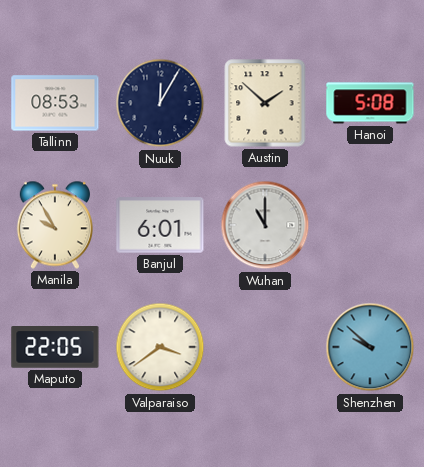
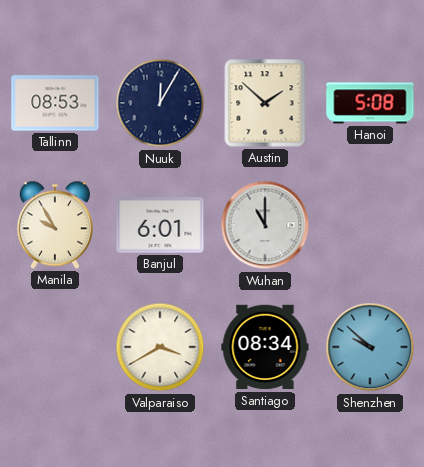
Maputo: 22:05 -> none (55, 347)
Valparaiso: 3:39 -> 3:40 (160, 347)
Santiago: none -> 08:34 (265, 347)
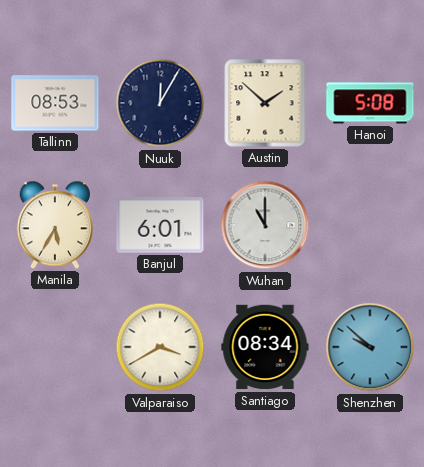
Manila: 9:55 -> 5:35 (55, 225)
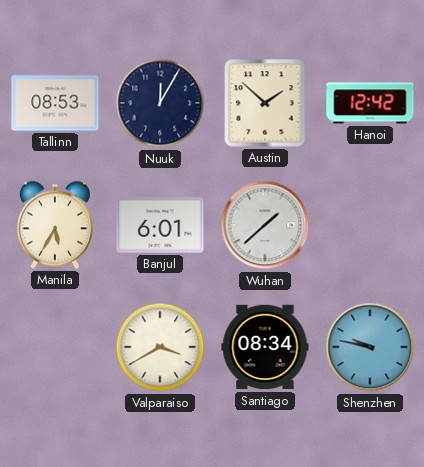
Hanoi: 5:08 -> 12:42 (370, 103)
Wuhan: 11:00 -> 1:38 (265, 225)
Shenzhen: 9:52 -> 9:47 (370, 347)
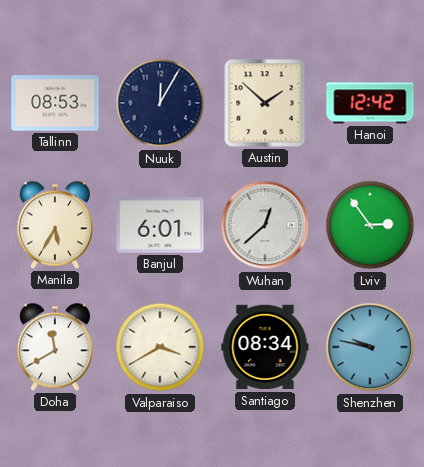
Wuhan: 1:38 -> 12:38 (265, 225)
Lviv: none -> 2:54 (370, 225)
Doha: none -> 11:40 (55, 347)
